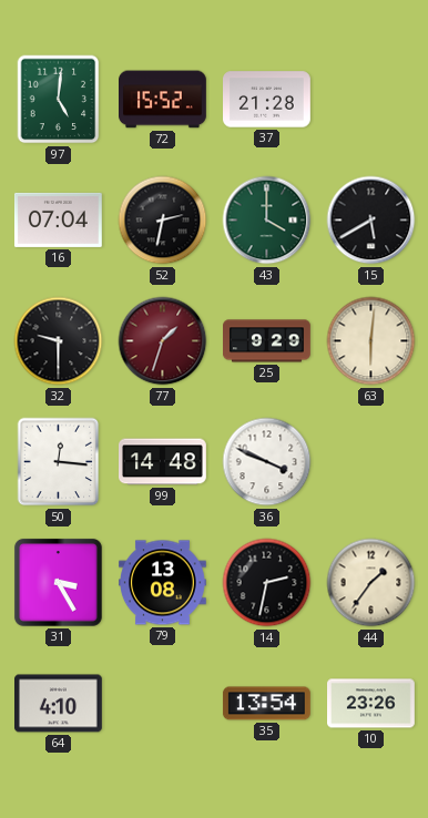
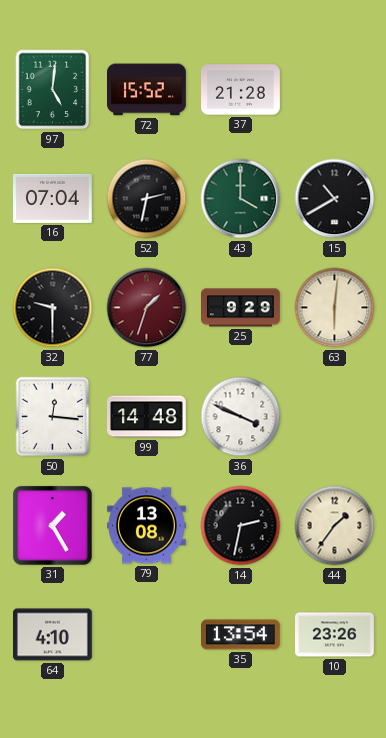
15: 5:40 -> 10:40 (335, 199)
31: 3:25 -> 1:25 (52, 525)
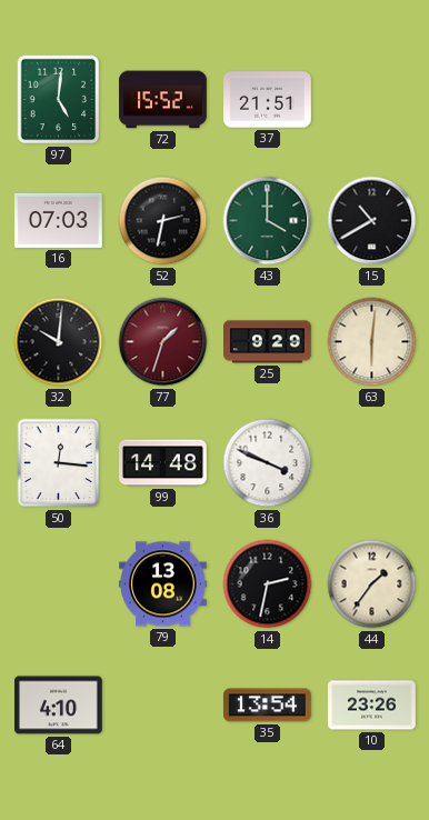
37: 21:28 -> 21:51 (268, 100)
16: 07:04 -> 07:03 (58, 220)
32: 9:30 -> 10:01 (59, 342)
31: 1:25 -> none (52, 525)
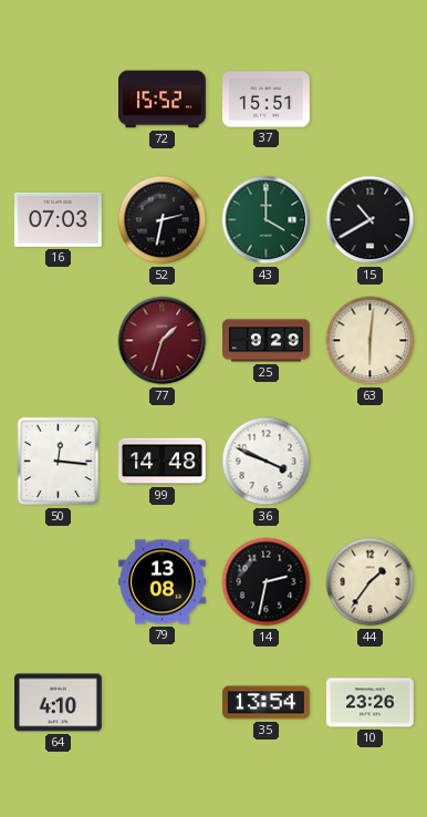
97: 5:01 -> none (59, 100)
37: 21:51 -> 15:51 (267, 100)
32: 10:01 -> none (59, 342)
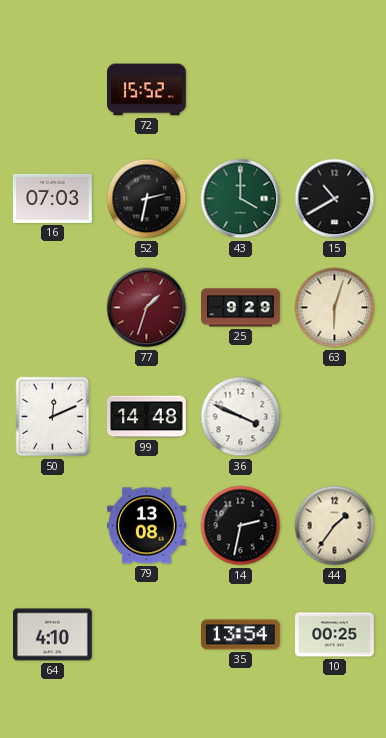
37: 15:51 -> none (267, 100)
63: 6:01 -> 6:03 (335, 308)
50: 12:16 -> 12:11 (53, 417)
10: 23:26 -> 00:25 (335, 635)
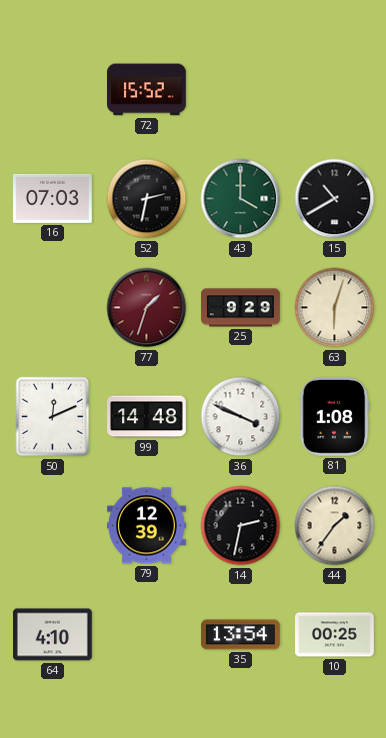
81: none -> 1:08 (334, 417)
79: 13:08 -> 12:39 (147, 526)
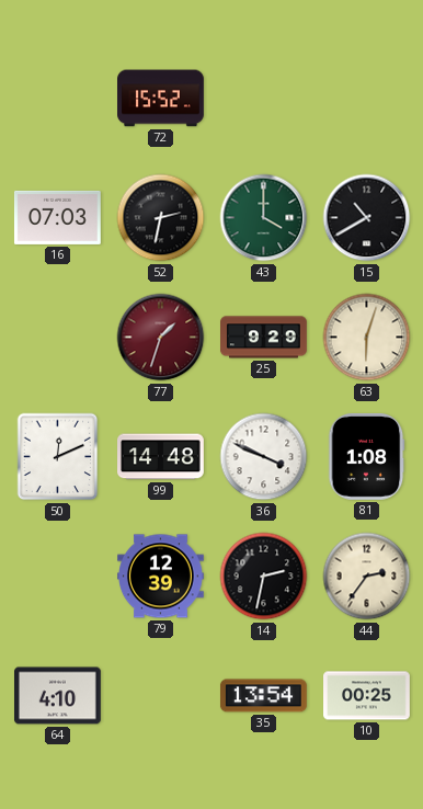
44: 1:36 -> 2:36 (367, 577)
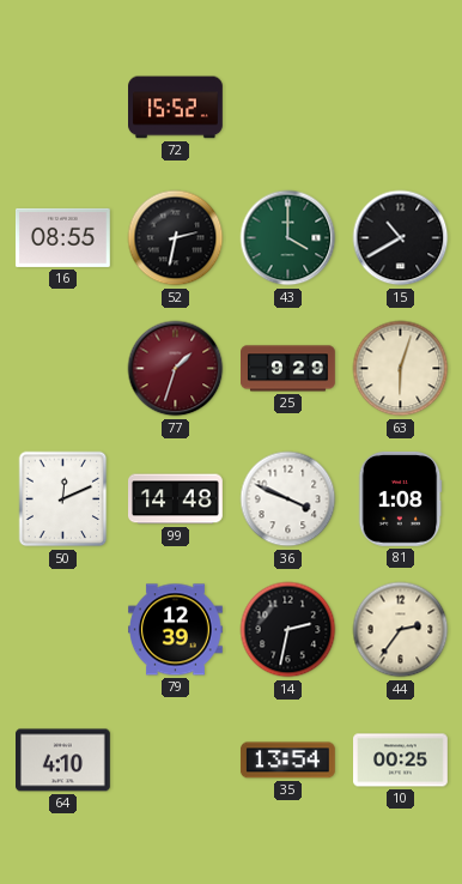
16: 07:03 -> 08:55 (62, 237)
